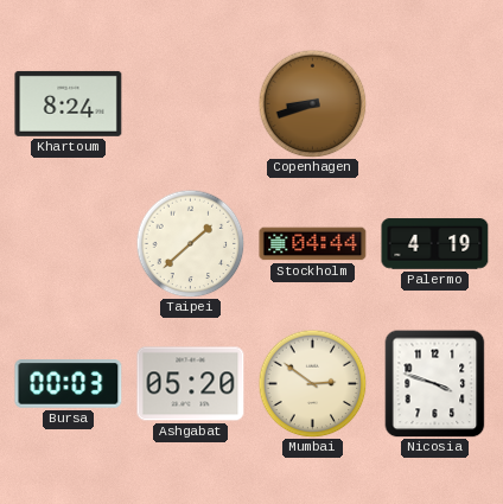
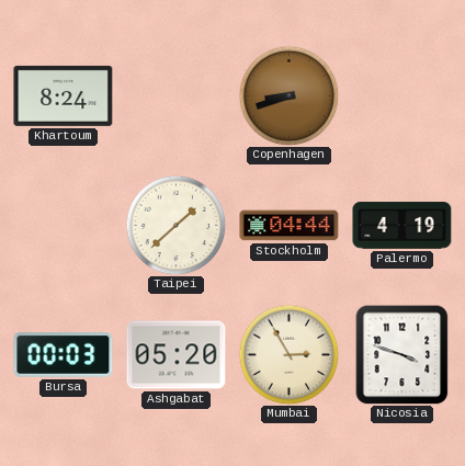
Mumbai: 2:51 -> 2:55 (288, 354)
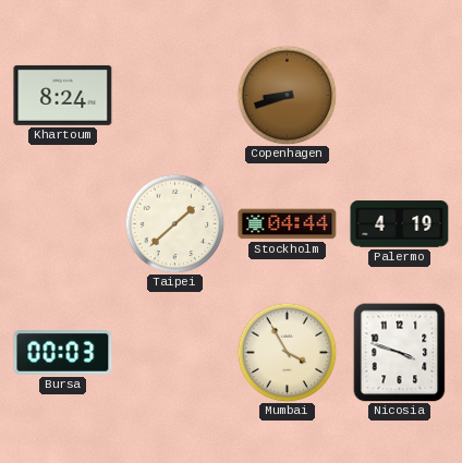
Ashgabat: 05:20 -> none (177, 355)
Mumbai: 2:55 -> 3:55 (287, 352)
